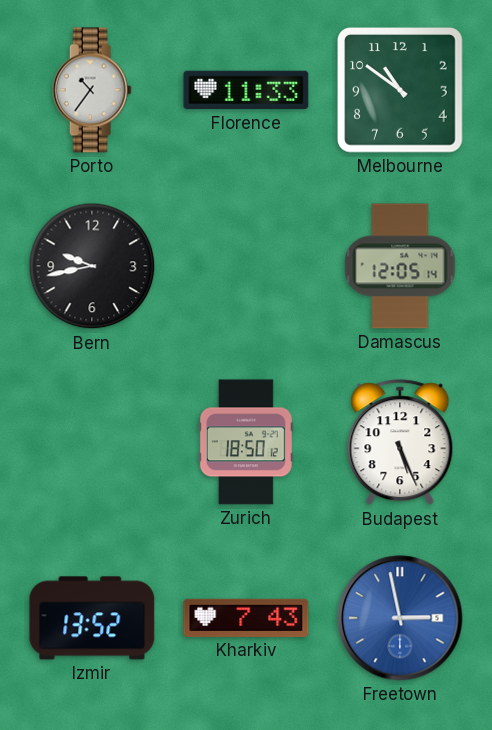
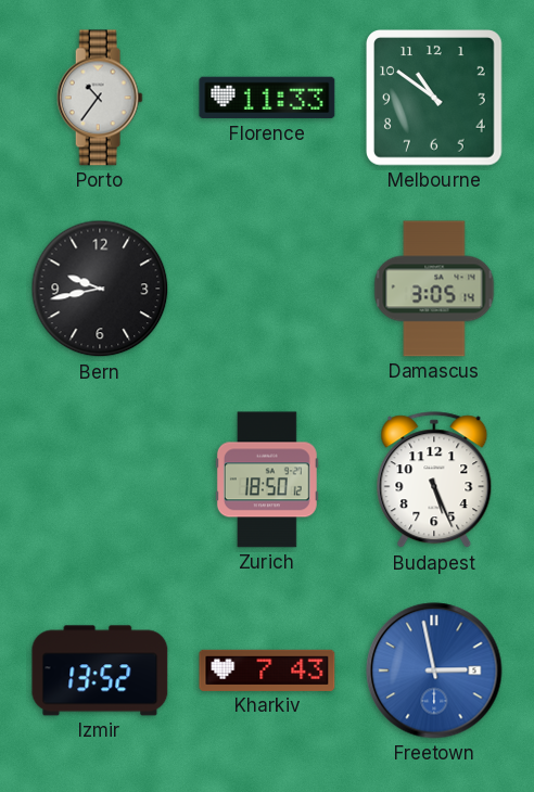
Damascus: 12:05 -> 3:05 (434, 289)
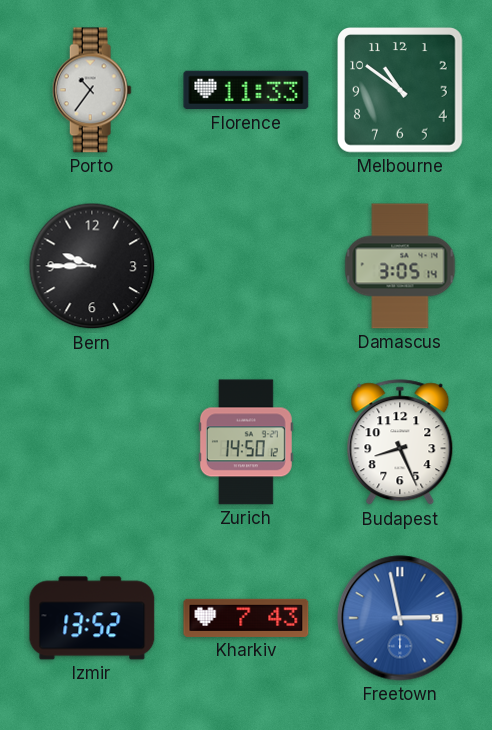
Bern: 9:43 -> 9:45 (92, 266)
Zurich: 18:50 -> 14:50 (246, 442)
Budapest: 5:26 -> 8:26 (400, 443)
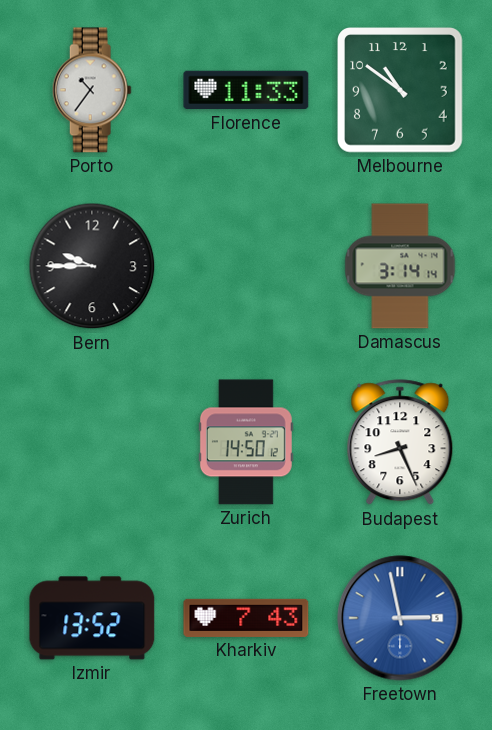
Damascus: 3:05 -> 3:14 (400, 266)
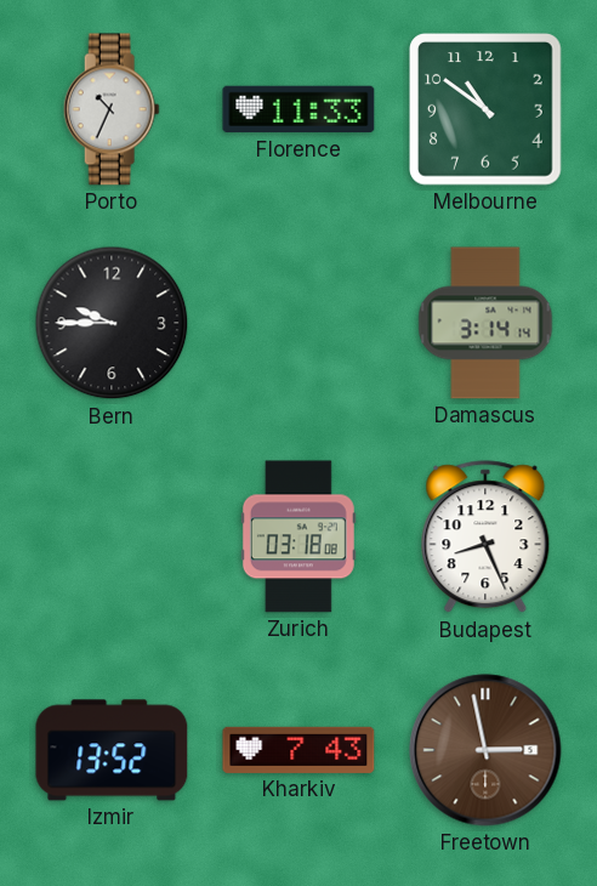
Porto: 10:36 -> 10:34 (112, 109)
Zurich: 14:50 -> 03:18 (298, 536)
Freetown dial: blue -> brown (485, 750)
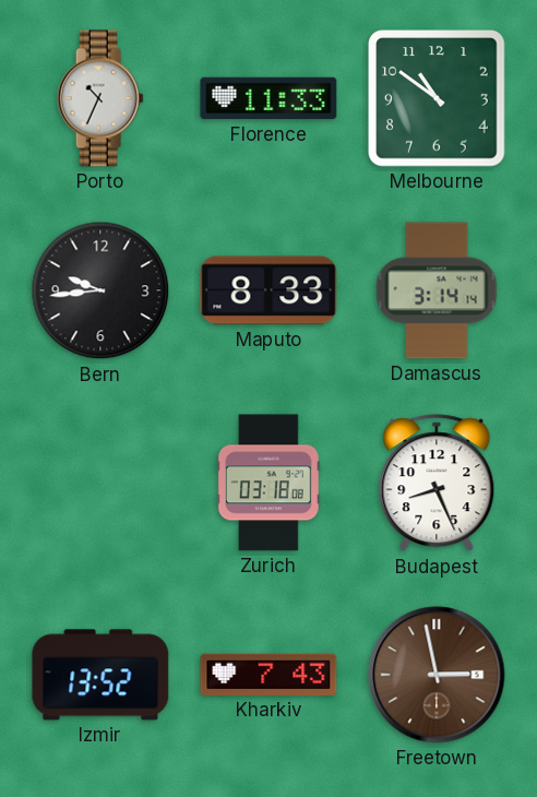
Bern: 9:45 -> 9:44 (100, 290)
Maputo: none -> 8:33 (268, 290)
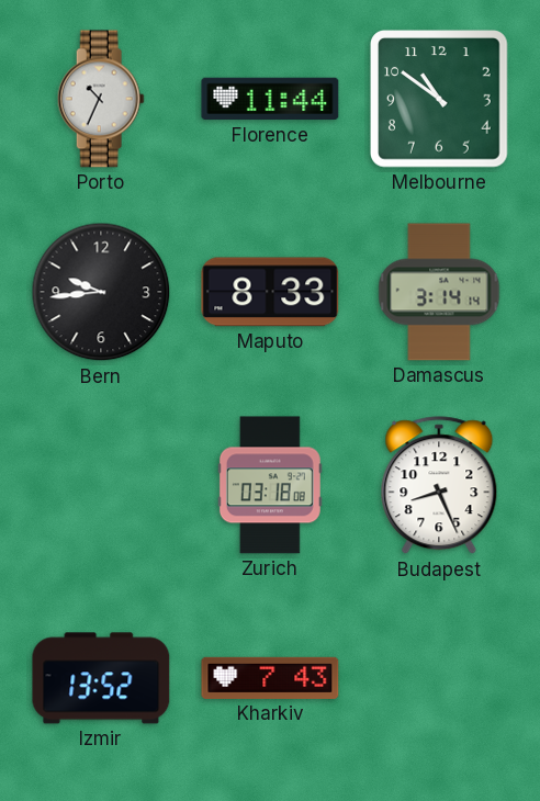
Florence: 11:33 -> 11:44 (270, 99)
Freetown: 2:58 -> none (437, 675)
